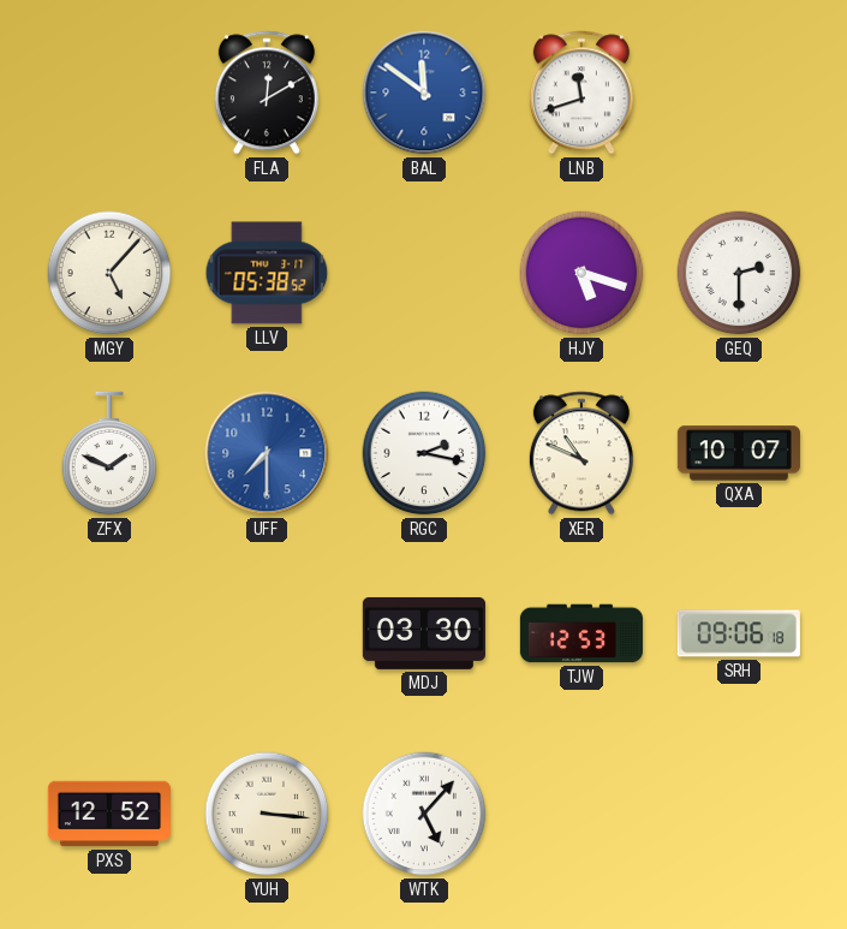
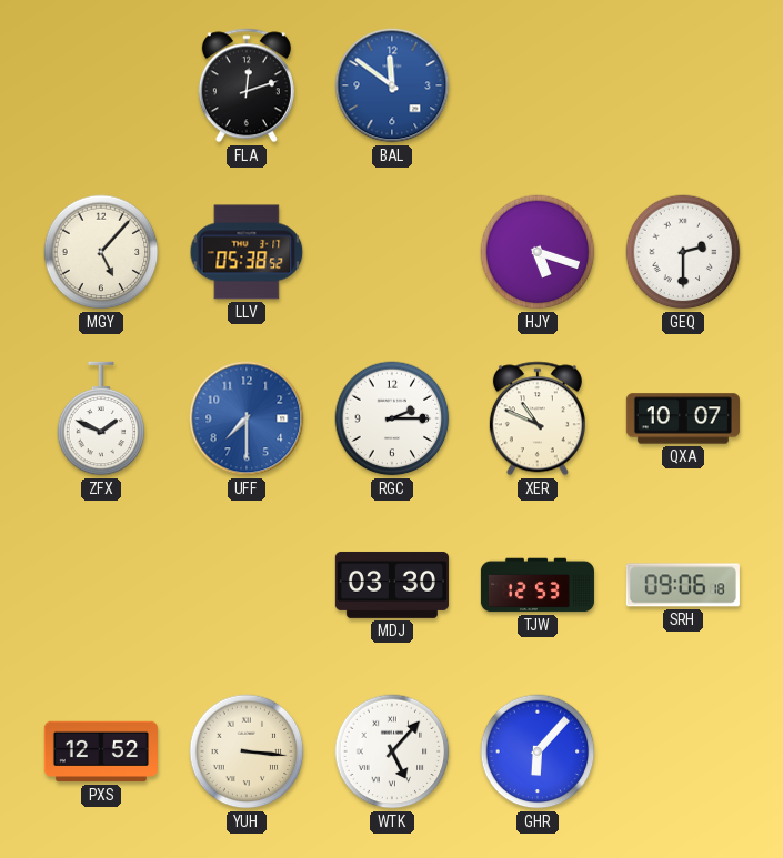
FLA: 12:10 -> 12:12 (247, 85)
LNB: 11:42 -> none (581, 93)
RGC: 2:17 -> 2:15 (392, 418)
GHR: none -> 6:07 (538, 751)
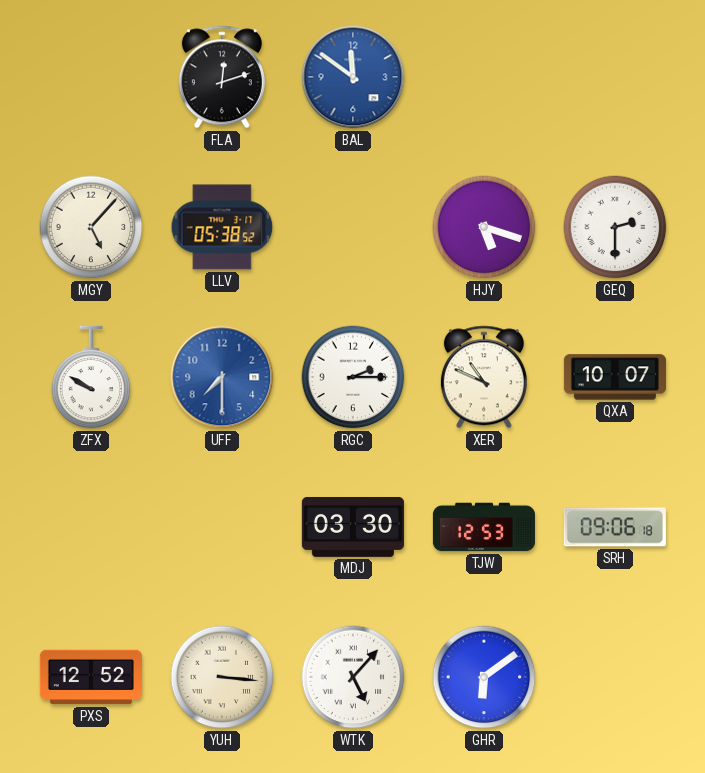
ZFX: 1:49 -> 9:50 (91, 377)
GHR: 6:07 -> 6:09 (484, 677)
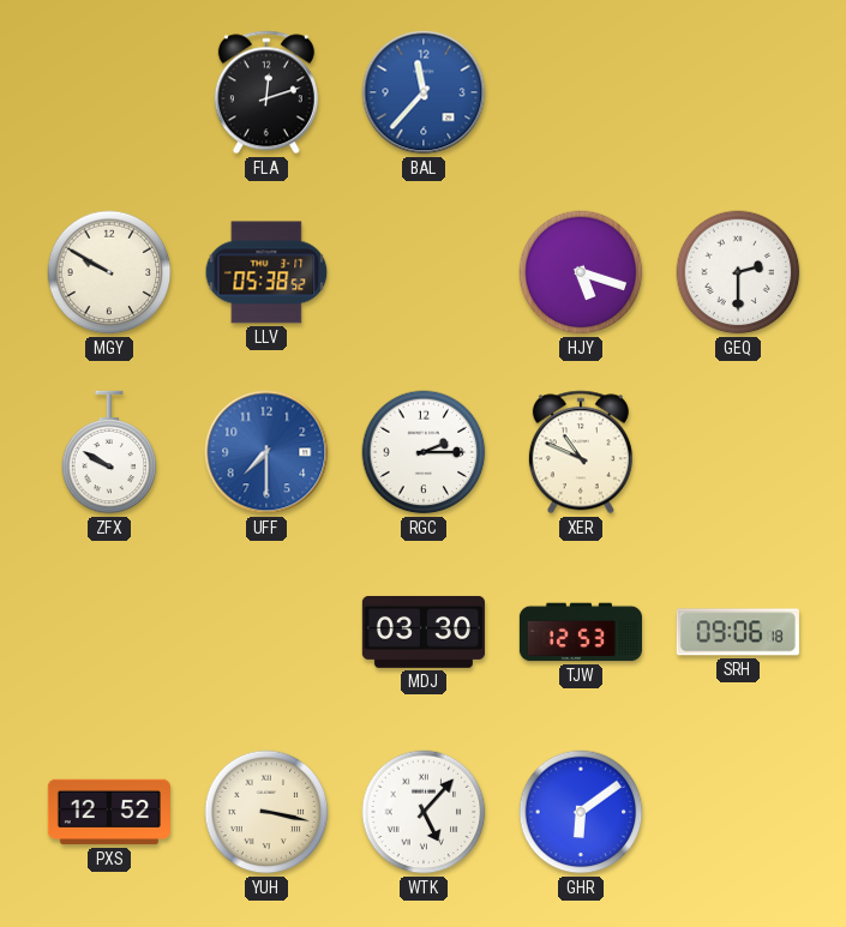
BAL: 11:51 -> 11:37 (424, 92)
MGY: 5:07 -> 9:50 (109, 272)
QXA: 10:07 -> none (615, 377)
YUH: 3:16 -> 3:17 (266, 812)
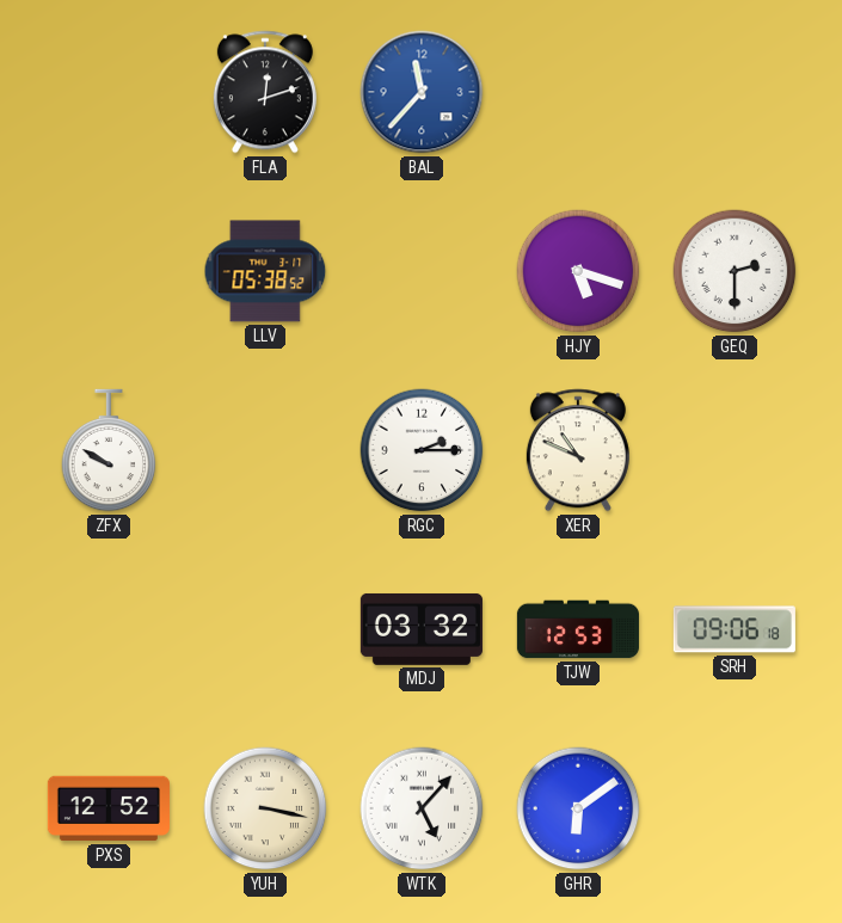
MGY: 9:50 -> none (109, 272)
UFF: 7:30 -> none (266, 452)
MDJ: 03:30 -> 03:32 (422, 629)
